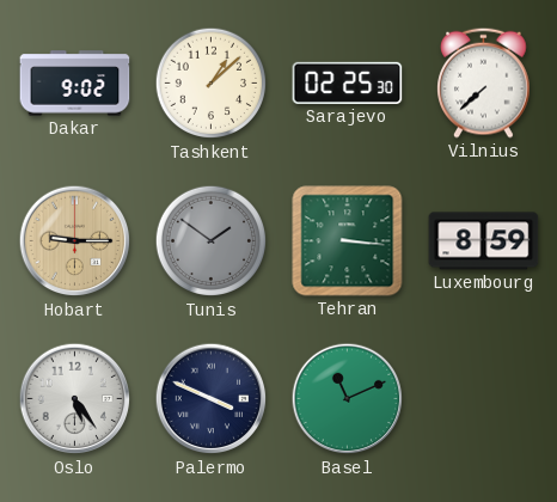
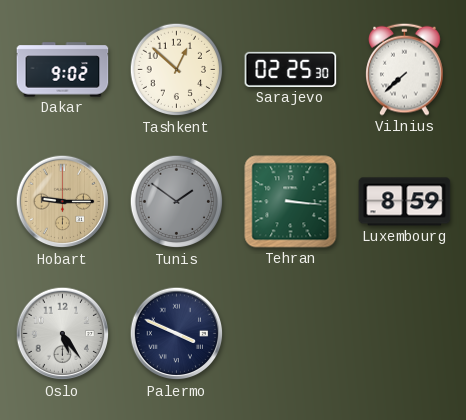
Tashkent: 1:08 -> 12:52 (177, 70)
Basel: 11:11 -> none (348, 399)
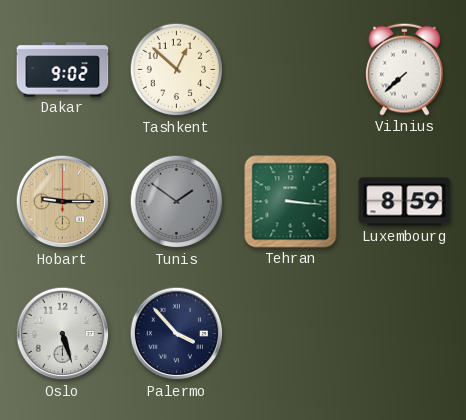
Sarajevo: 02:25 -> none (291, 69)
Oslo: 5:24 -> 5:27 (63, 334)
Palermo: 3:49 -> 3:53 (177, 334)
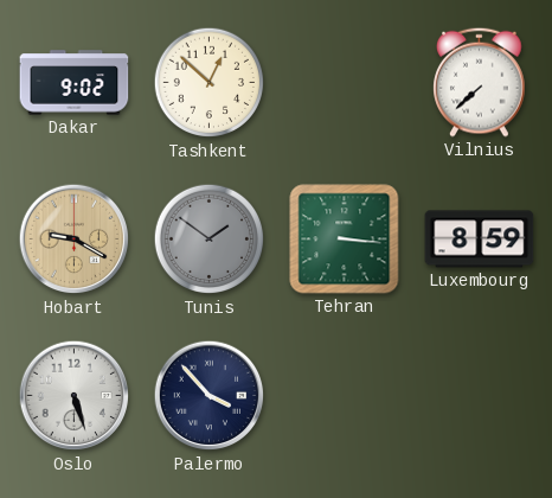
Hobart: 9:15 -> 9:20 (75, 240)
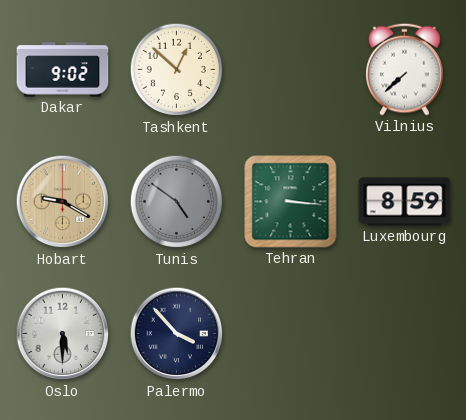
Tunis: 1:51 -> 4:51 (177, 202)
Oslo: 5:27 -> 5:30 (63, 334)
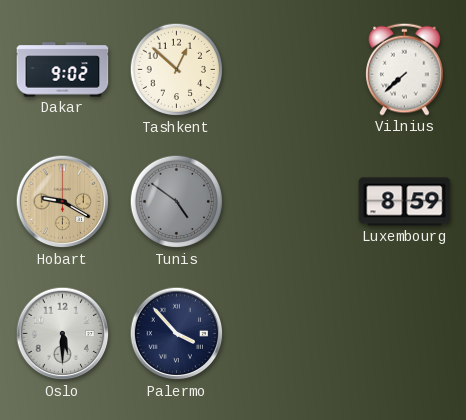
Tehran: 3:16 -> none (291, 202)
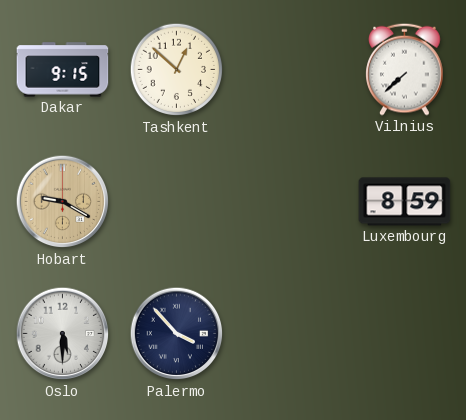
Dakar: 9:02 -> 9:15 (63, 70)
Tunis: 4:51 -> none (177, 202)
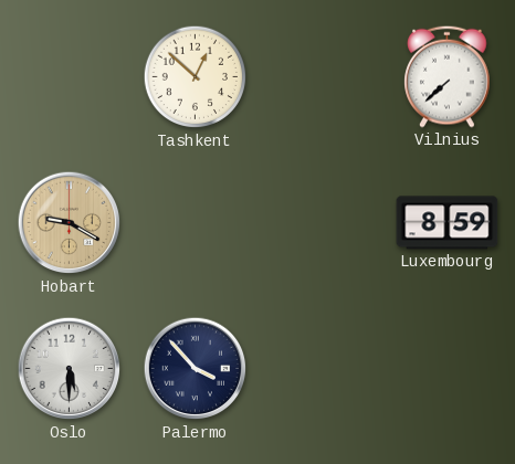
Dakar: 9:15 -> none (63, 70)
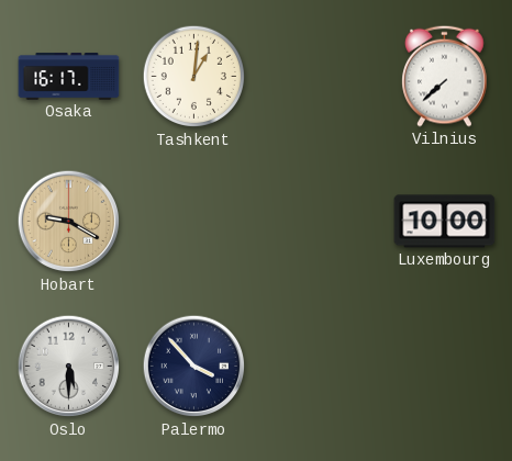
Osaka: none -> 16:17 (69, 77)
Tashkent: 12:52 -> 1:01 (194, 77)
Luxembourg: 8:59 -> 10:00 (445, 222)
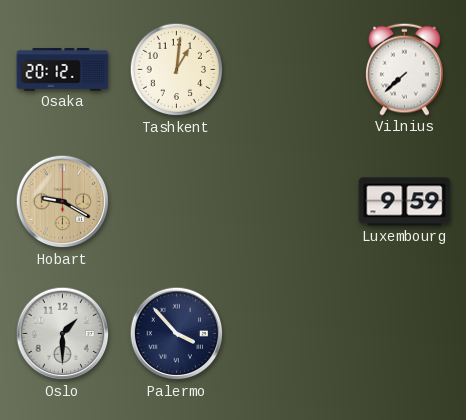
Osaka: 16:17 -> 20:12 (63, 70)
Luxembourg: 10:00 -> 9:59 (405, 202)
Oslo: 5:30 -> 1:30 (63, 334)
